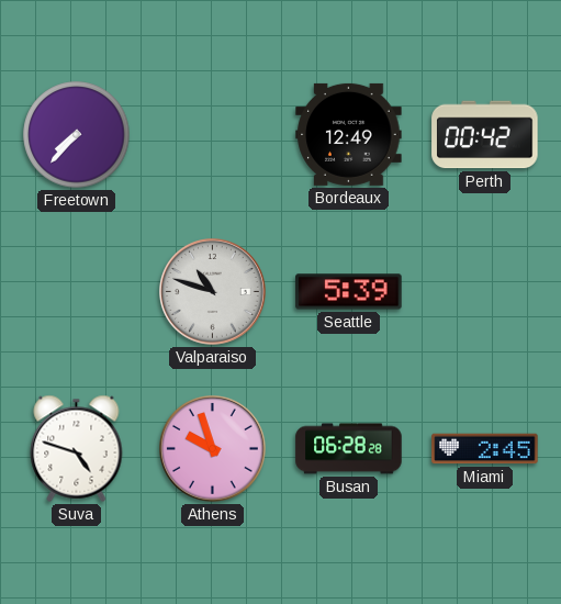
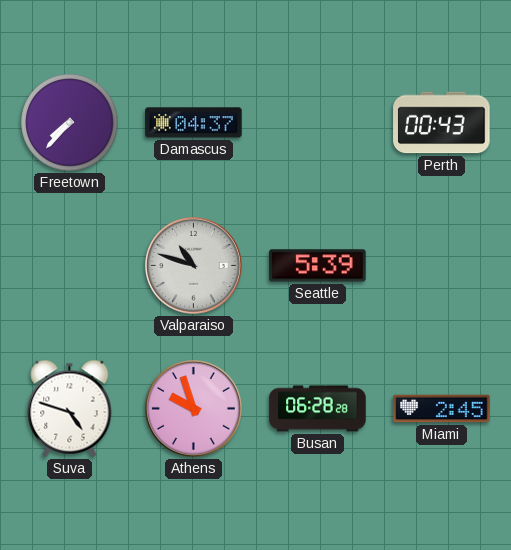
Damascus: none -> 04:37 (194, 123)
Bordeaux: 12:49 -> none (349, 134)
Perth: 00:42 -> 00:43 (442, 123)
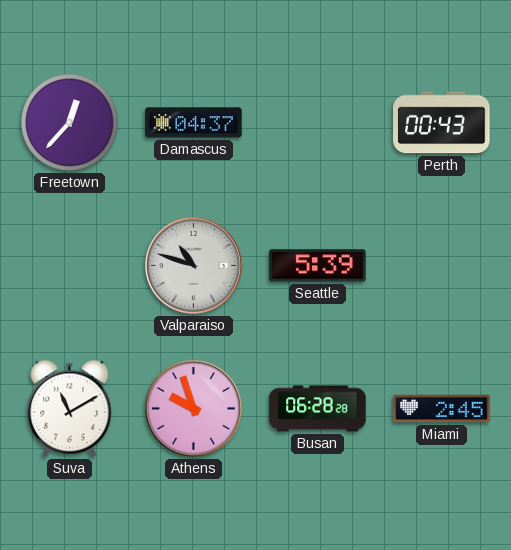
Freetown: 7:37 -> 12:37 (70, 123)
Suva: 4:48 -> 11:10 (70, 408)
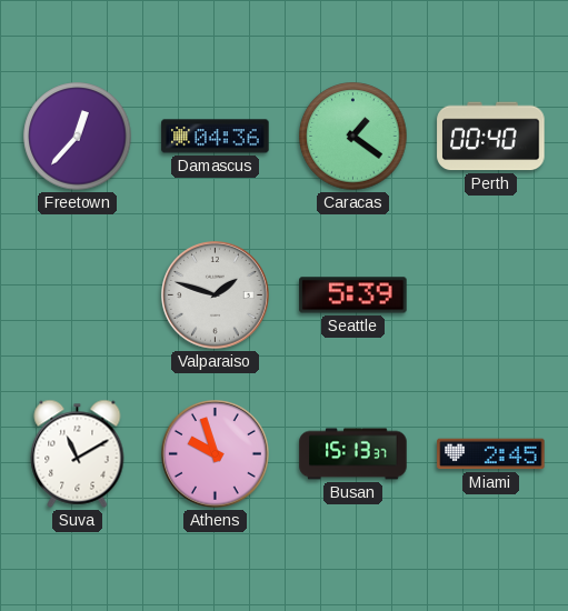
Damascus: 04:37 -> 04:36 (216, 137)
Caracas: none -> 1:21 (353, 137)
Perth: 00:43 -> 00:40 (491, 137)
Valparaiso: 10:48 -> 1:48 (216, 296)
Busan: 06:28 -> 15:13 (353, 454)
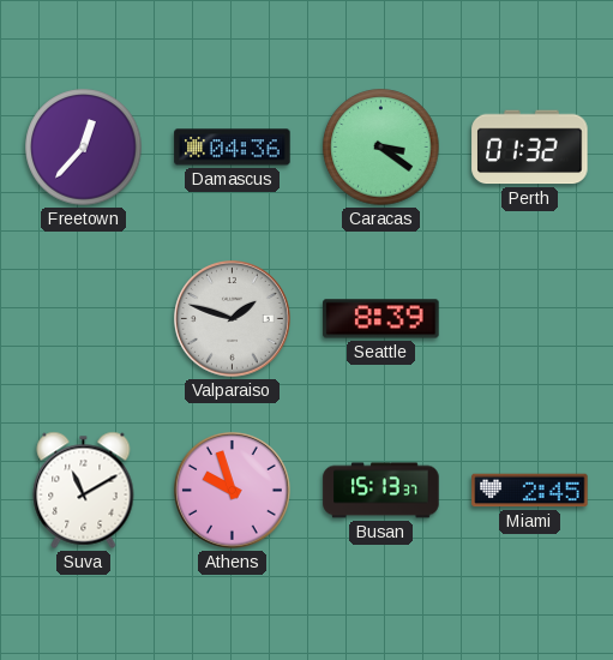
Caracas: 1:21 -> 3:21 (381, 148)
Perth: 00:40 -> 01:32 (530, 148)
Seattle: 5:39 -> 8:39 (381, 319)
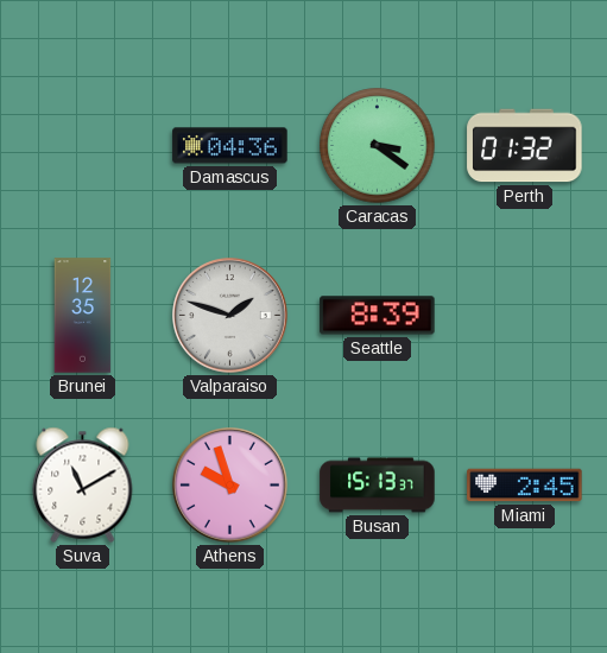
Freetown: 12:37 -> none (84, 148)
Brunei: none -> 12:35 (83, 316)
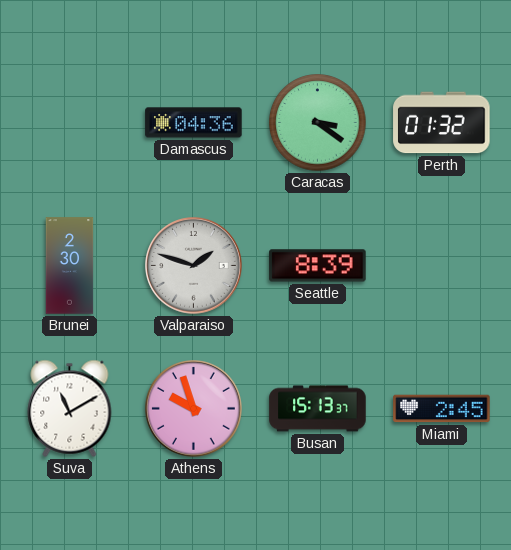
Brunei: 12:35 -> 2:30 (70, 266)
